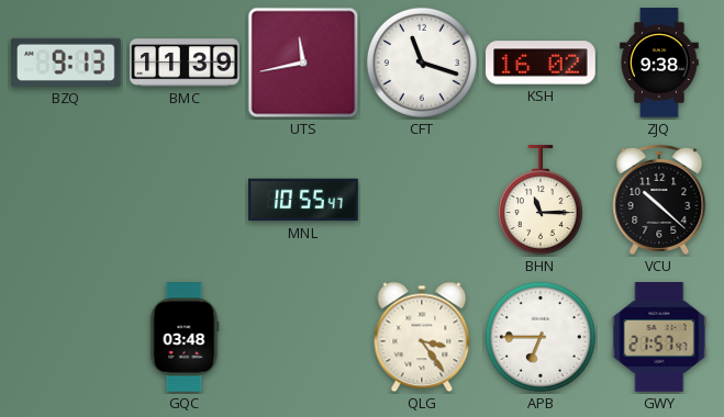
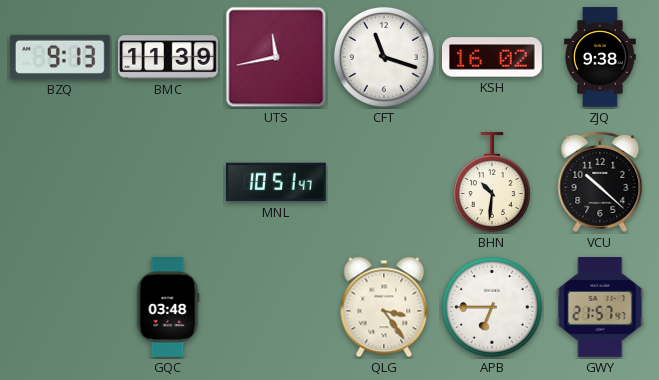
MNL: 10:55 -> 10:51 (276, 182)
BHN: 11:15 -> 10:31 (492, 182)
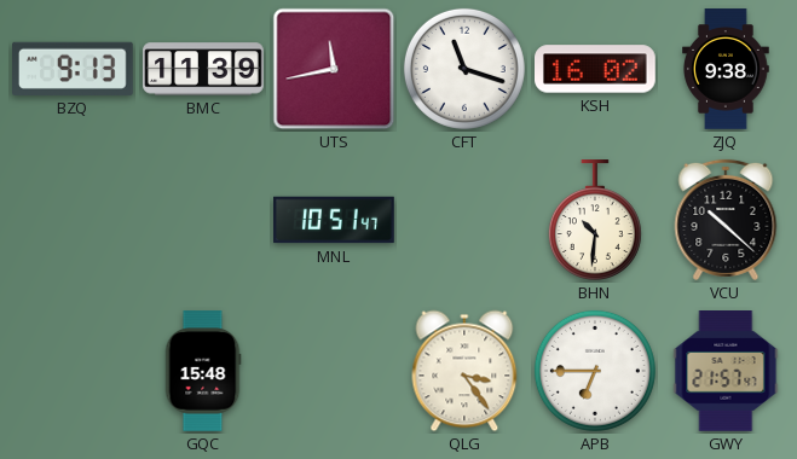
GQC: 03:48 -> 15:48 (203, 371)
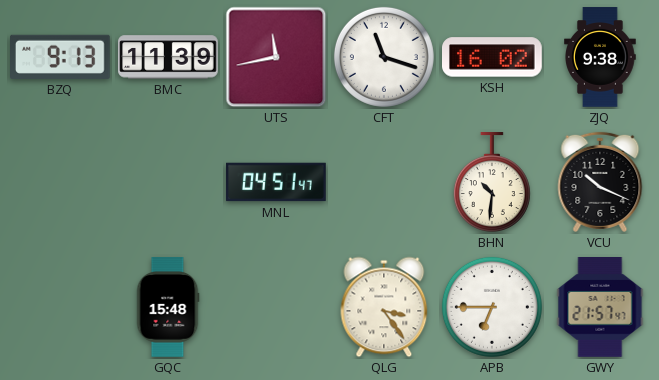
MNL: 10:51 -> 04:51 (276, 182)
VCU: 10:22 -> 10:19 (600, 182)
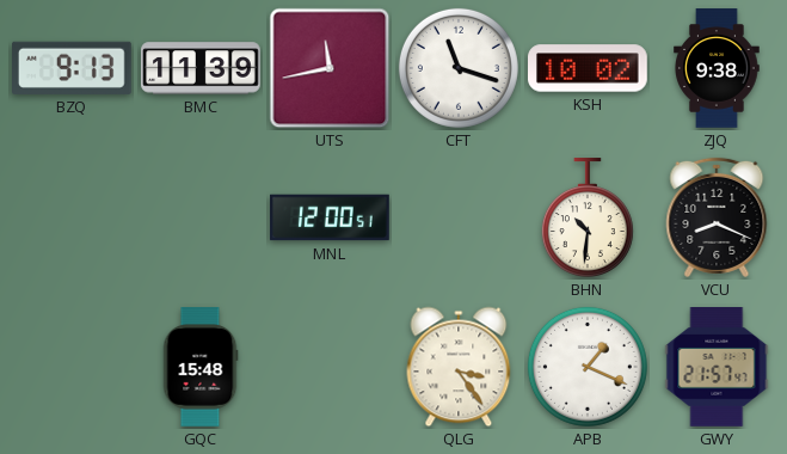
KSH: 16:02 -> 10:02 (588, 68)
MNL: 04:51 -> 12:00 (330, 217)
VCU: 10:19 -> 8:19 (717, 217)
APB: 6:45 -> 1:19 (588, 367)
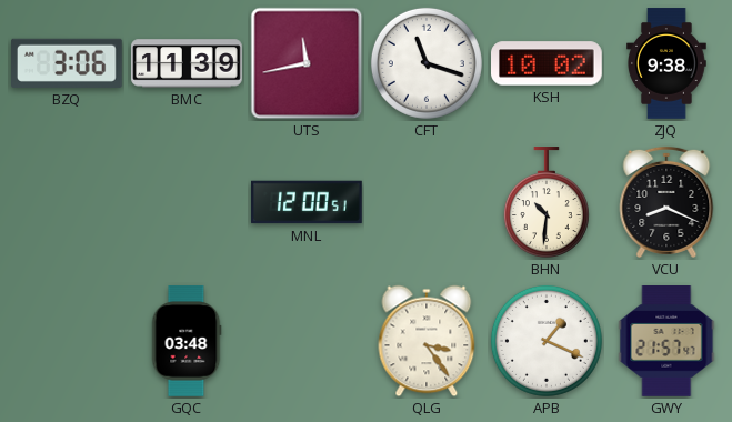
BZQ: 9:13 -> 3:06 (68, 63)
GQC: 15:48 -> 03:48 (187, 341)
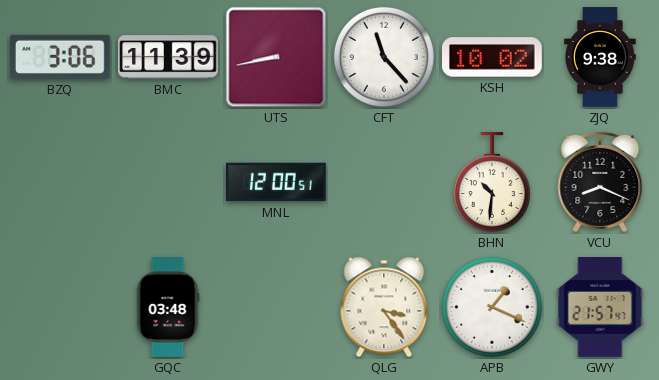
UTS: 11:43 -> 8:43 (276, 57)
CFT: 11:18 -> 11:23 (384, 57)
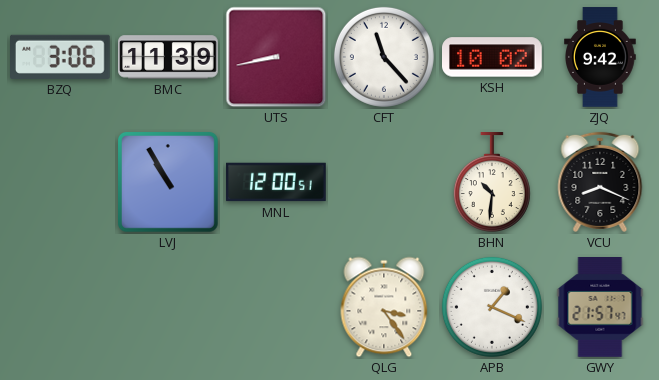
ZJQ: 9:38 -> 9:42 (601, 57)
LVJ: none -> 10:55 (168, 182)
GQC: 03:48 -> none (168, 307)
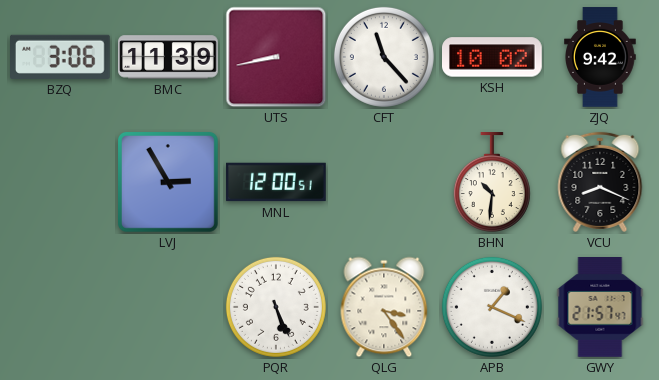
LVJ: 10:55 -> 2:55 (168, 182)
PQR: none -> 5:26 (276, 307)
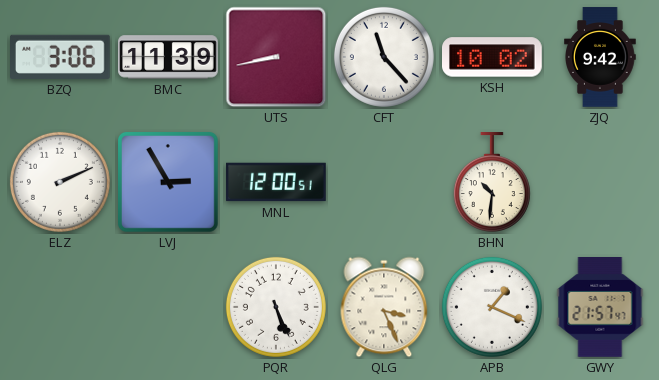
ELZ: none -> 2:11 (60, 182)
VCU: 8:19 -> none (600, 182)
QLG: 3:24 -> 3:26 (384, 307)
